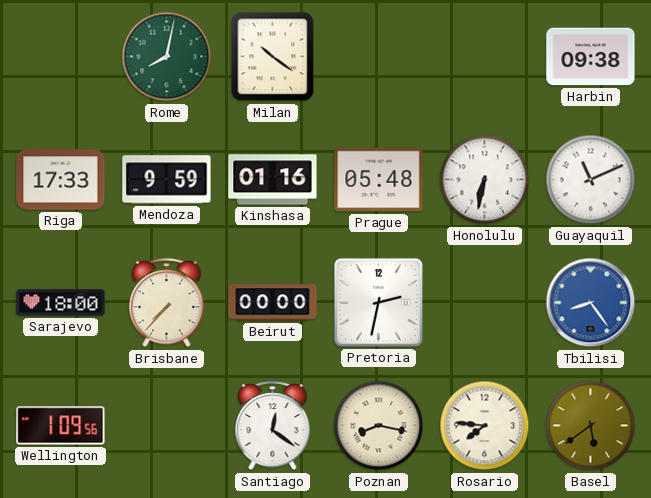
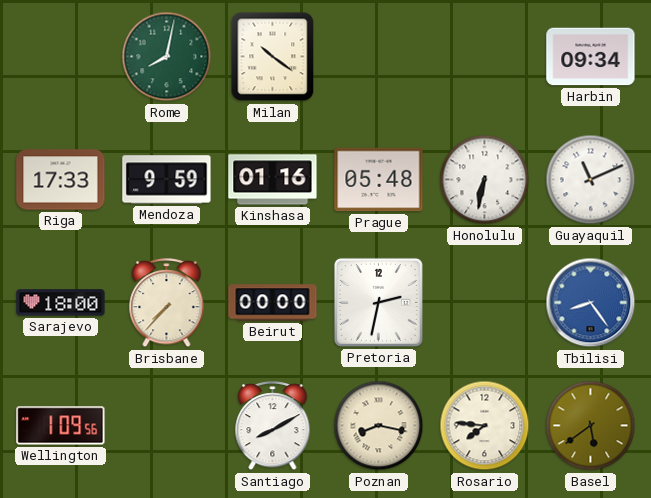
Harbin: 09:38 -> 09:34 (591, 57)
Santiago: 12:21 -> 8:10 (273, 427)
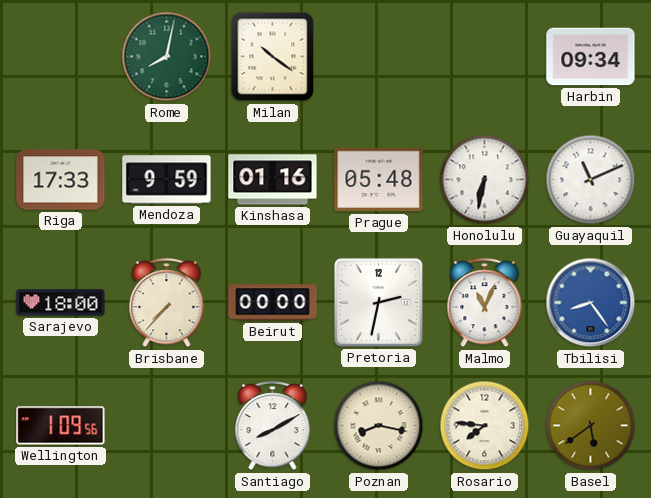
Malmo: none -> 11:04 (485, 304)
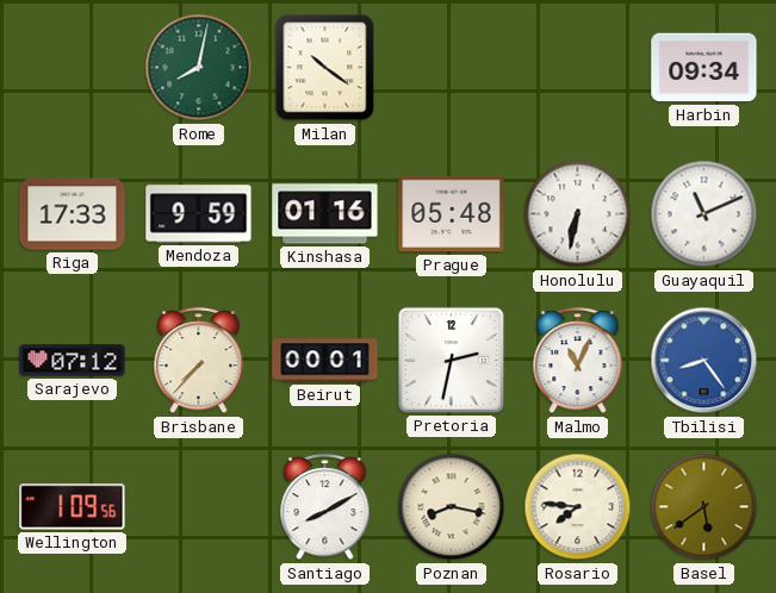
Sarajevo: 18:00 -> 07:12 (73, 361)
Beirut: 00:00 -> 00:01 (325, 361)
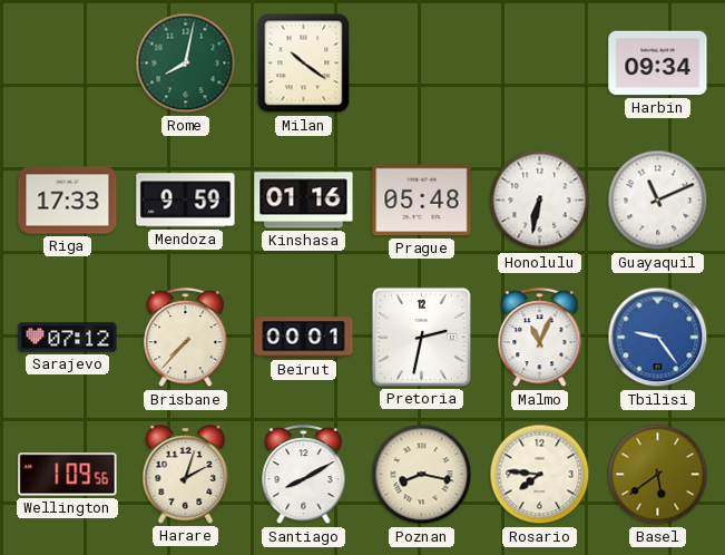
Tbilisi: 8:24 -> 9:24 (658, 338)
Harare: none -> 2:03 (186, 475)
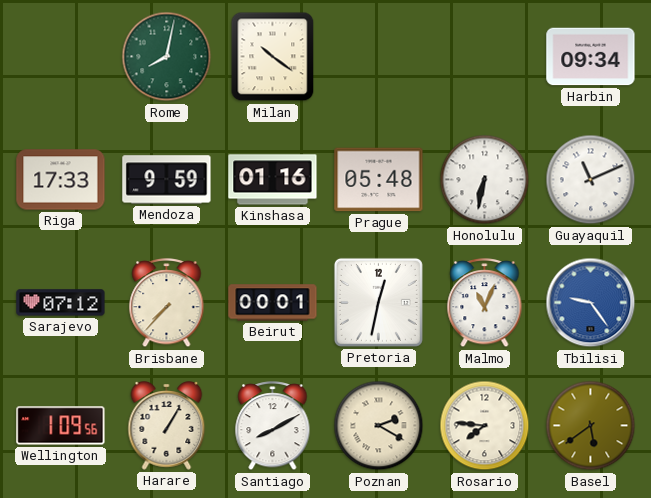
Pretoria: 2:32 -> 12:32 (378, 302)
Harare: 2:03 -> 1:05 (167, 426)
Poznan: 8:17 -> 2:20 (379, 426)
